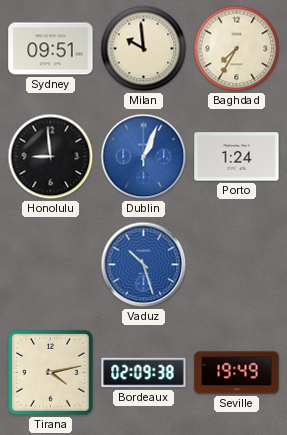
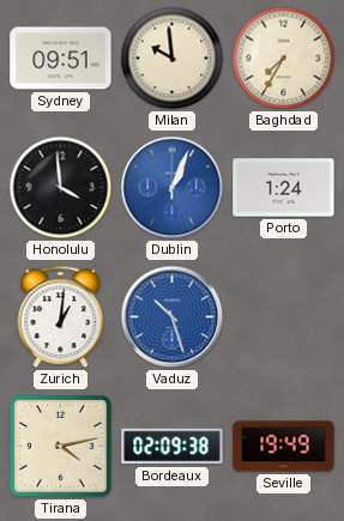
Honolulu: 8:59 -> 3:59 (61, 188)
Zurich: none -> 1:01 (61, 317)
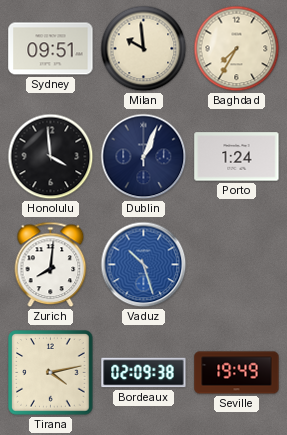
Dublin dial: blue -> navy (144, 157)
Zurich: 1:01 -> 8:01 (51, 265)
